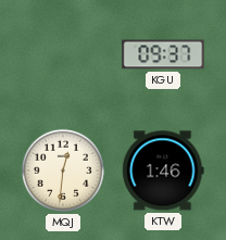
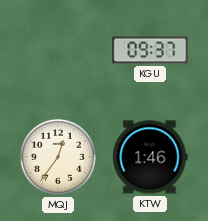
MQJ: 12:31 -> 12:36 (58, 157)
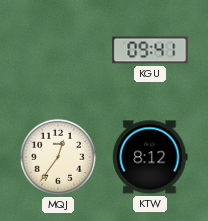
KGU: 09:37 -> 09:41 (150, 50)
KTW: 1:46 -> 8:12 (150, 157)
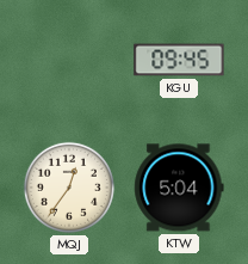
KGU: 09:41 -> 09:45 (179, 60)
KTW: 8:12 -> 5:04 (179, 188)
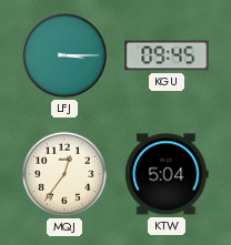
LFJ: none -> 3:15 (64, 55)
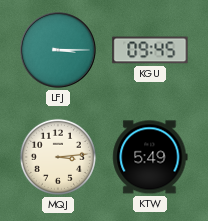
MQJ: 12:36 -> 3:14 (58, 157)
KTW: 5:04 -> 5:49 (150, 157)
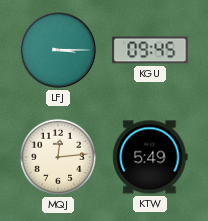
MQJ: 3:14 -> 12:14 (58, 157)
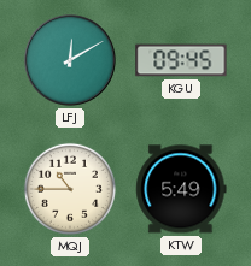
LFJ: 3:15 -> 12:10 (70, 60)
MQJ: 12:14 -> 10:45 (70, 189)
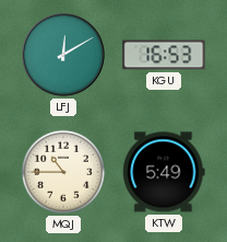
KGU: 09:45 -> 16:53 (164, 55)
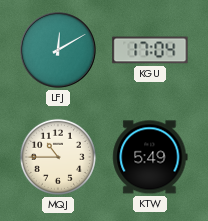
KGU: 16:53 -> 17:04 (150, 50)
